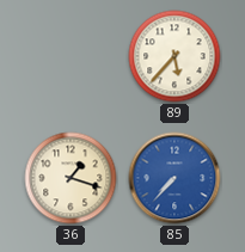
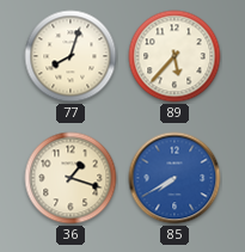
77: none -> 8:03 (71, 56)
85: 7:37 -> 7:40 (174, 178)
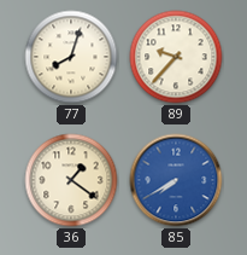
89: 5:37 -> 9:37 (176, 57)
36: 1:18 -> 1:21 (71, 180)
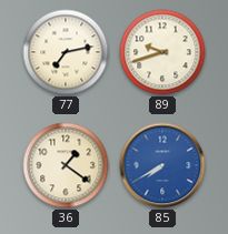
77: 8:03 -> 7:13 (66, 52)
89: 9:37 -> 9:42 (162, 52)
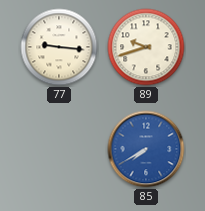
77: 7:13 -> 9:16 (59, 47)
36: 1:21 -> none (66, 165)
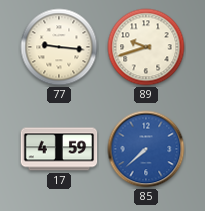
17: none -> 4:59 (59, 149)
85: 7:40 -> 7:38 (146, 149)
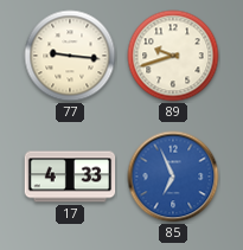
17: 4:59 -> 4:33 (70, 177)
85: 7:38 -> 6:56 (173, 177)
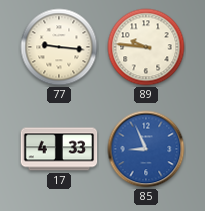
89: 9:42 -> 9:46 (146, 47)
85: 6:56 -> 8:56 (146, 149)
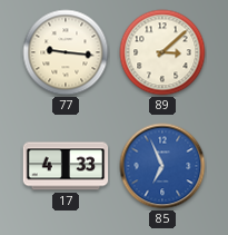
89: 9:46 -> 3:08 (162, 52)
85: 8:56 -> 6:56 (162, 166)
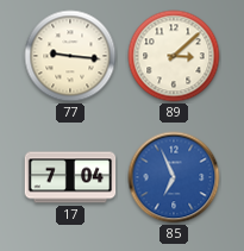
17: 4:33 -> 7:04 (70, 177)
